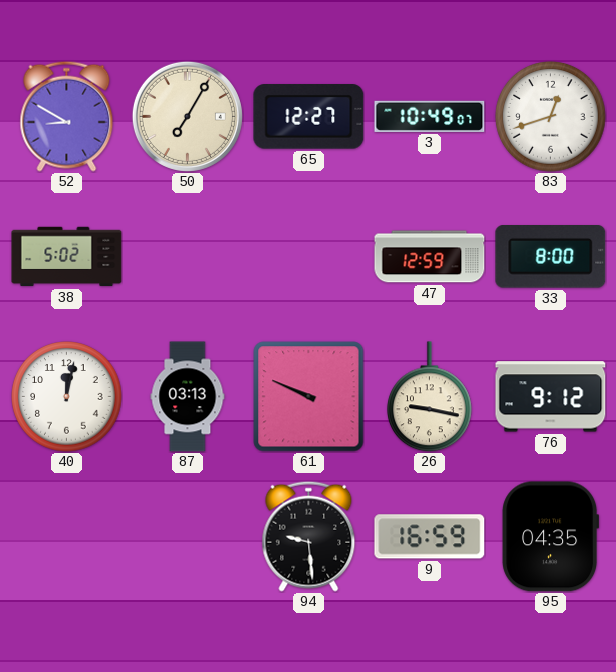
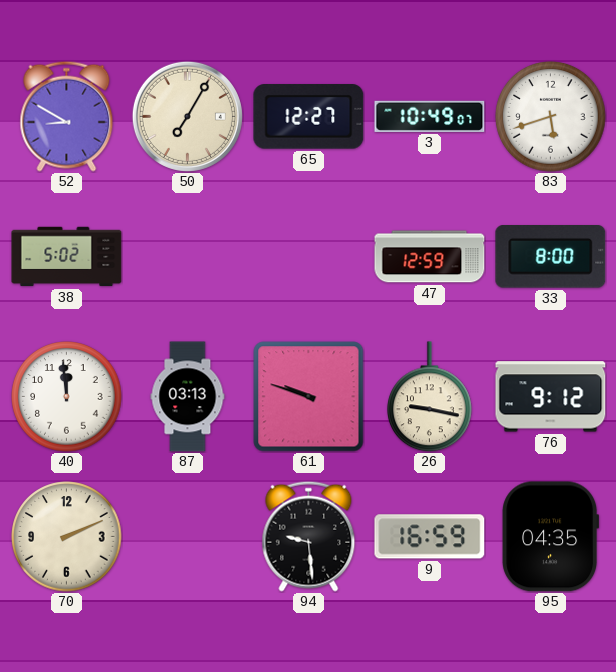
83: 12:42 -> 5:42 (551, 117)
40: 12:02 -> 11:59 (67, 397)
61: 9:49 -> 9:48 (309, 397)
70: none -> 2:11 (67, 537)
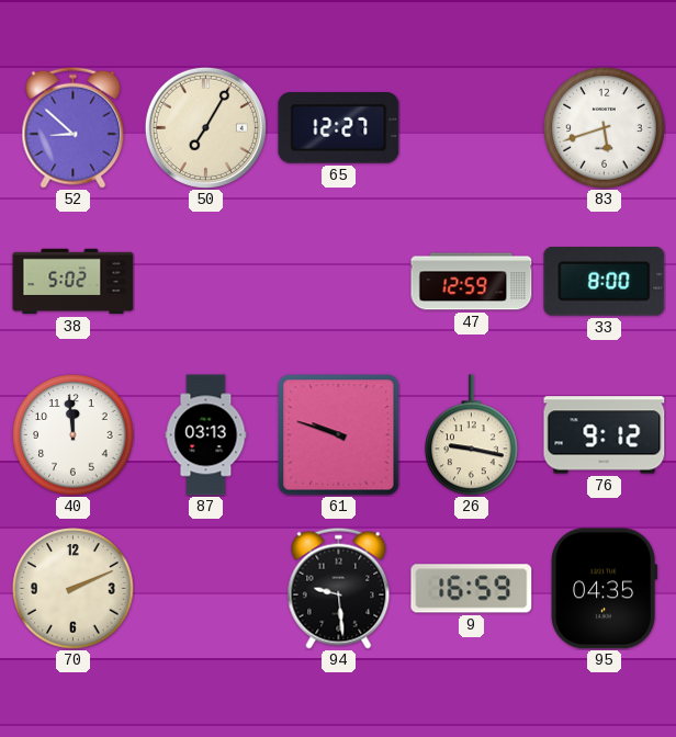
52: 8:50 -> 8:52 (74, 127)
3: 10:49 -> none (430, 116)
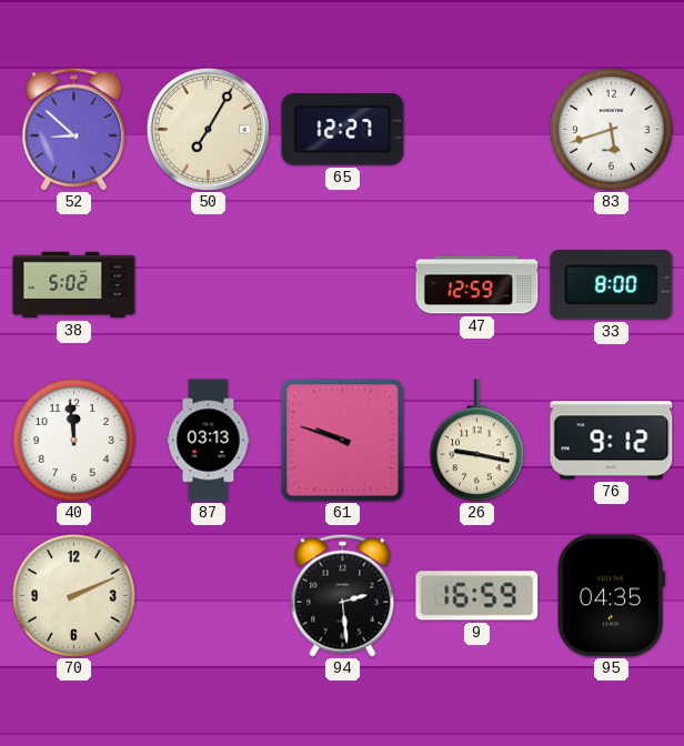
94: 9:29 -> 2:29 (343, 595)
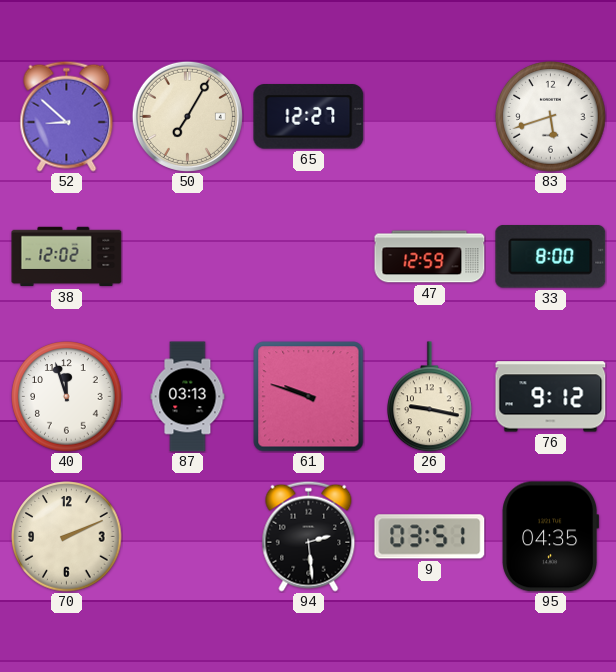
38: 5:02 -> 12:02 (67, 257)
40: 11:59 -> 11:57 (67, 397)
9: 16:59 -> 03:51 (430, 537)
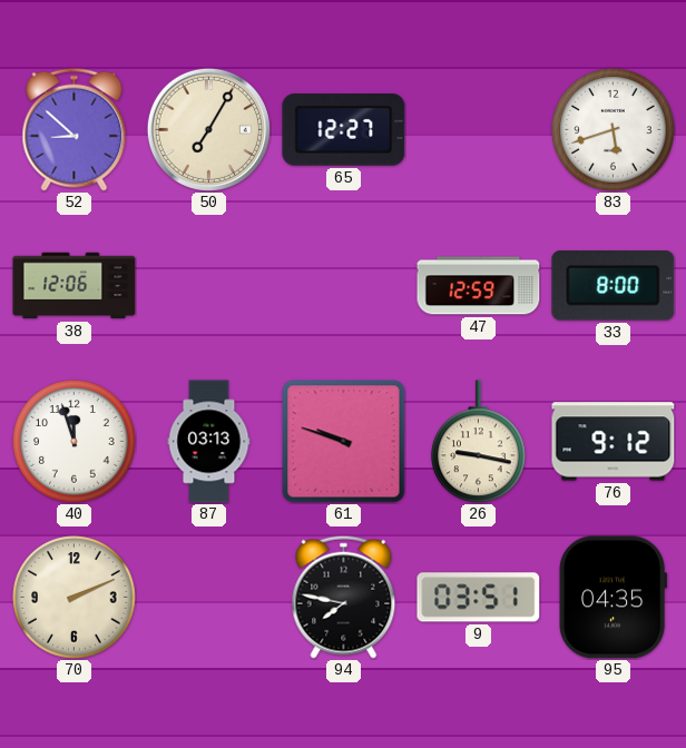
38: 12:02 -> 12:06 (75, 286)
94: 2:29 -> 7:47 (344, 597)
